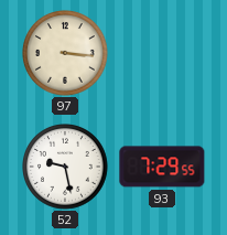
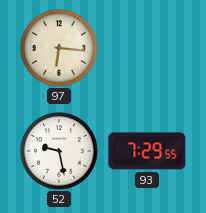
97: 3:16 -> 6:16 (60, 49)
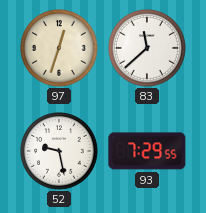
97: 6:16 -> 12:33 (60, 49)
83: none -> 11:38 (148, 49)
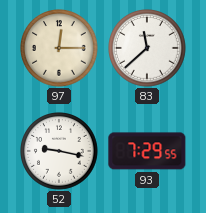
97: 12:33 -> 12:15 (60, 49)
52: 9:28 -> 9:17 (60, 152)
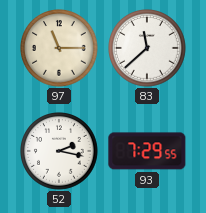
97: 12:15 -> 11:15 (60, 49)
52: 9:17 -> 2:17 (60, 152)
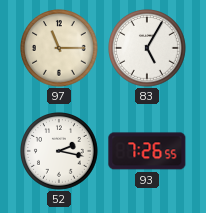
83: 11:38 -> 5:05 (148, 49)
93: 7:29 -> 7:26 (147, 151)
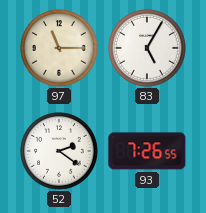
52: 2:17 -> 2:21 (60, 152)
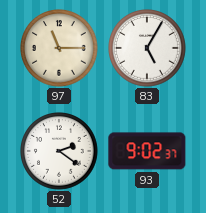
93: 7:26 -> 9:02 (147, 151)
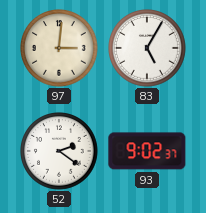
97: 11:15 -> 3:01 (60, 49)
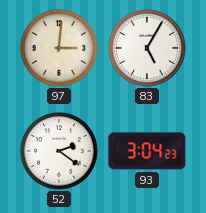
93: 9:02 -> 3:04 (147, 151)
